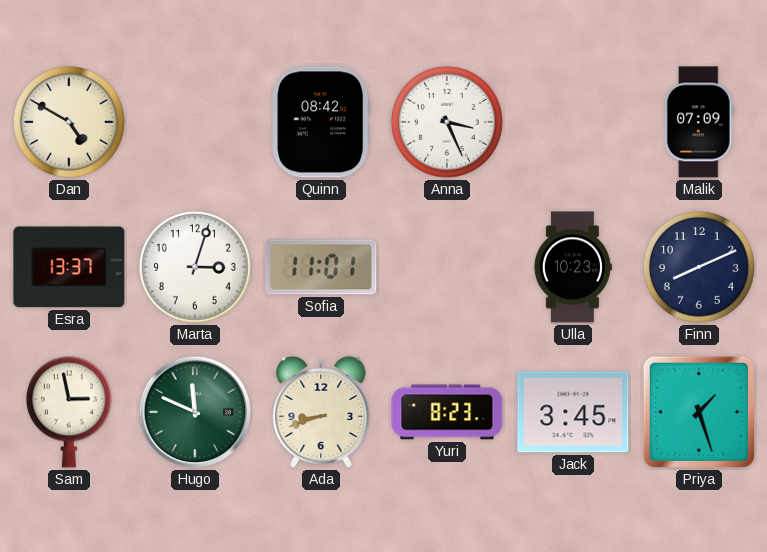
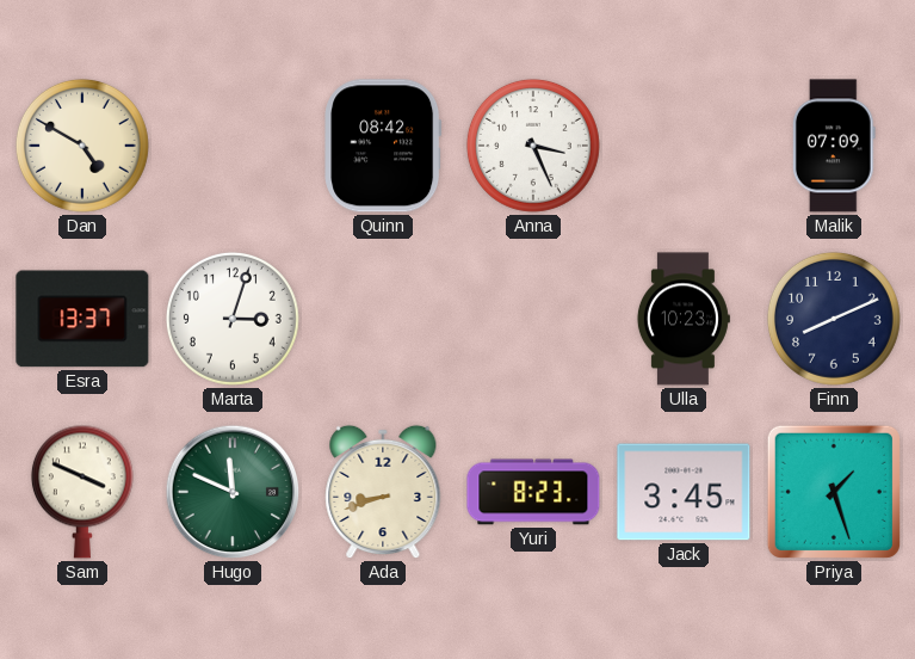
Sofia: 11:01 -> none (321, 267)
Sam: 2:58 -> 3:49 (82, 492)
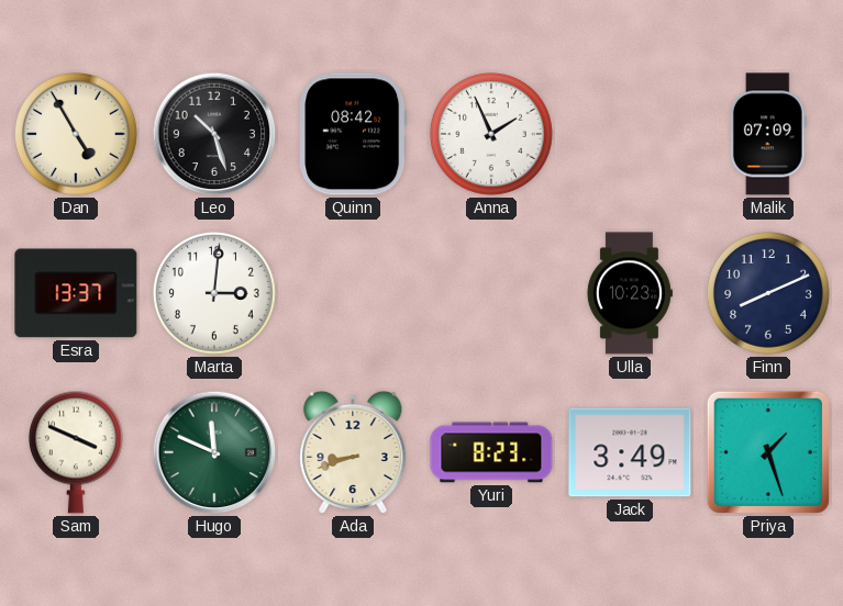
Dan: 4:50 -> 4:55 (76, 134)
Leo: none -> 10:27 (214, 134)
Anna: 3:26 -> 1:56 (491, 134)
Marta: 3:03 -> 3:01 (214, 293)
Jack: 3:45 -> 3:49 (630, 452)
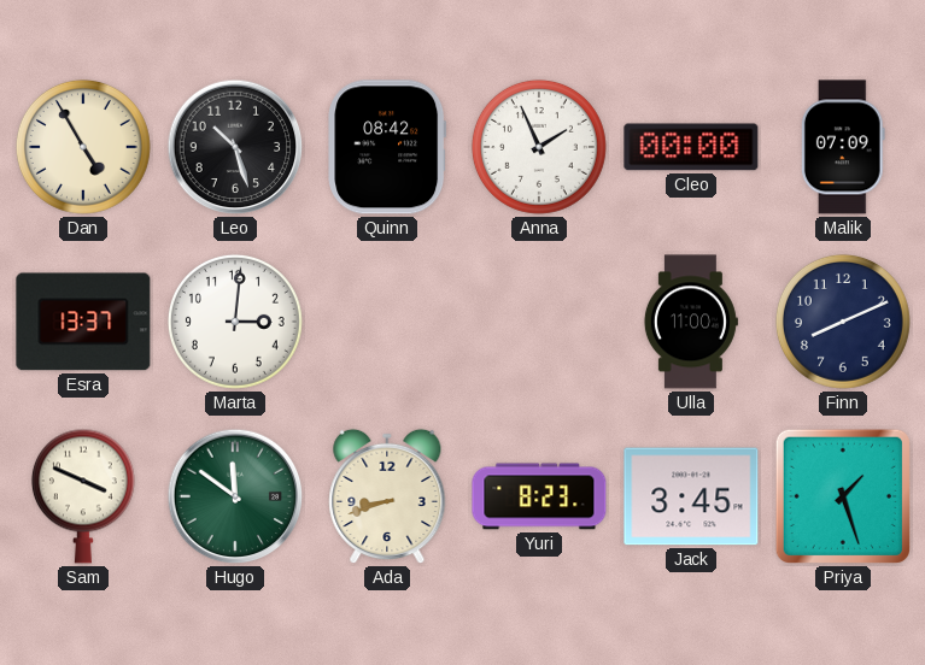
Cleo: none -> 00:00 (691, 147)
Ulla: 10:23 -> 11:00 (690, 322)
Hugo: 11:49 -> 11:51 (235, 496)
Jack: 3:49 -> 3:45 (691, 496)
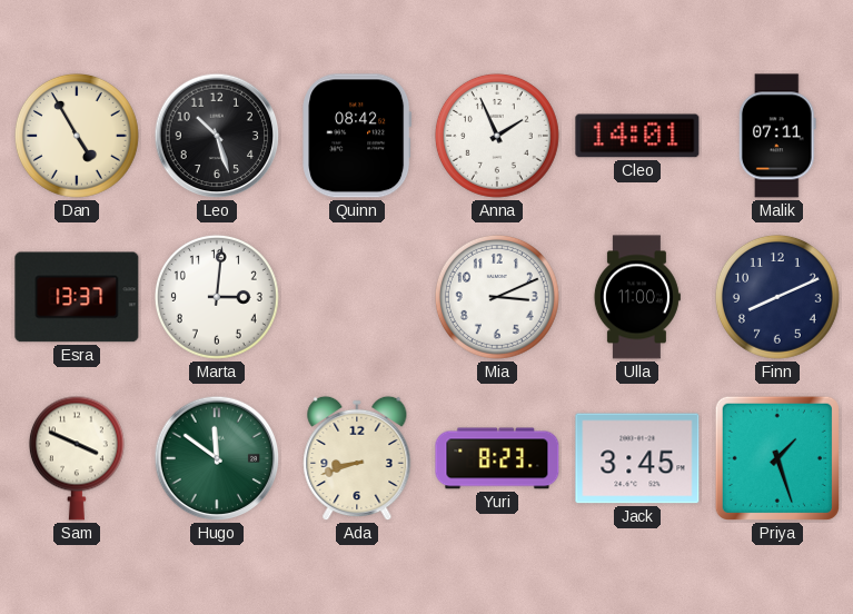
Cleo: 00:00 -> 14:01 (637, 136)
Malik: 07:09 -> 07:11 (777, 136)
Mia: none -> 3:11 (497, 297)
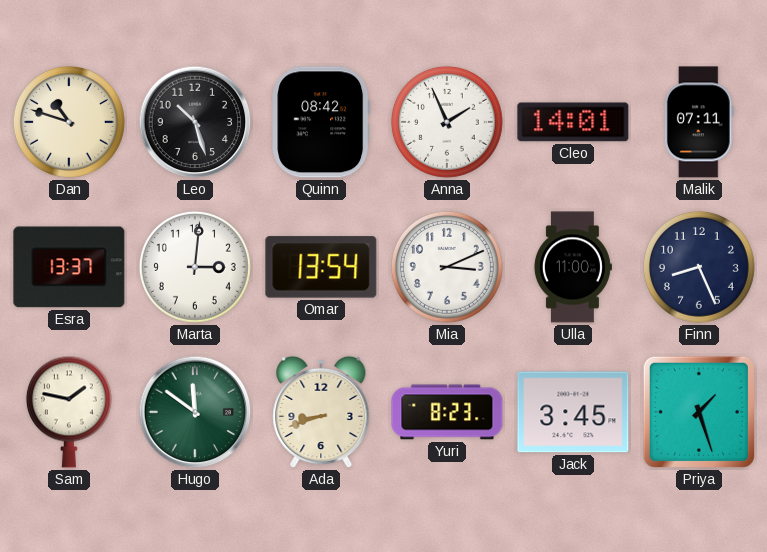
Dan: 4:55 -> 10:48 (69, 122)
Omar: none -> 13:54 (321, 267)
Finn: 8:11 -> 8:26 (699, 267)
Sam: 3:49 -> 1:47 (69, 412)
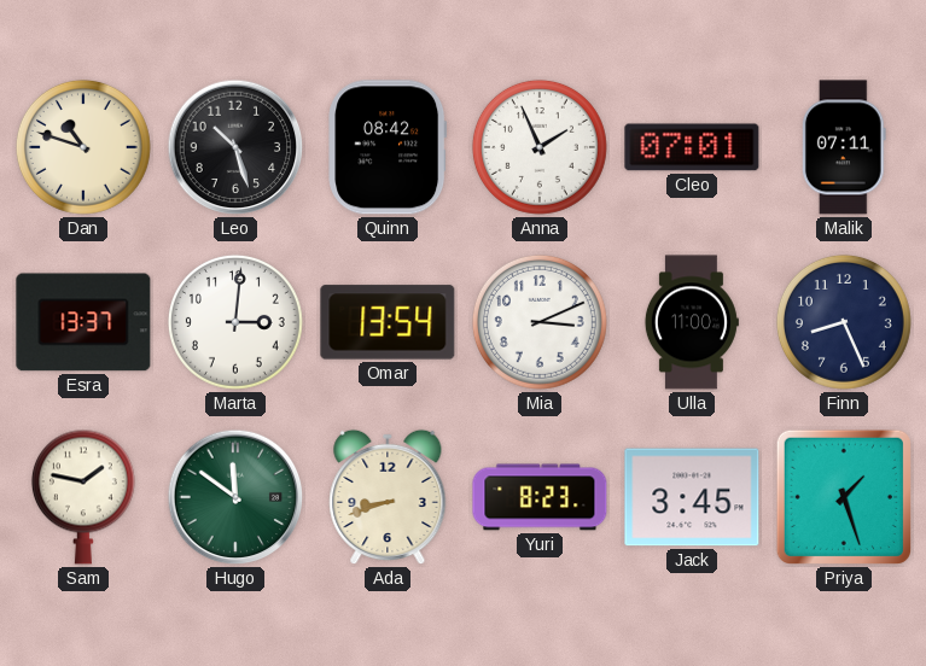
Cleo: 14:01 -> 07:01 (692, 147)
